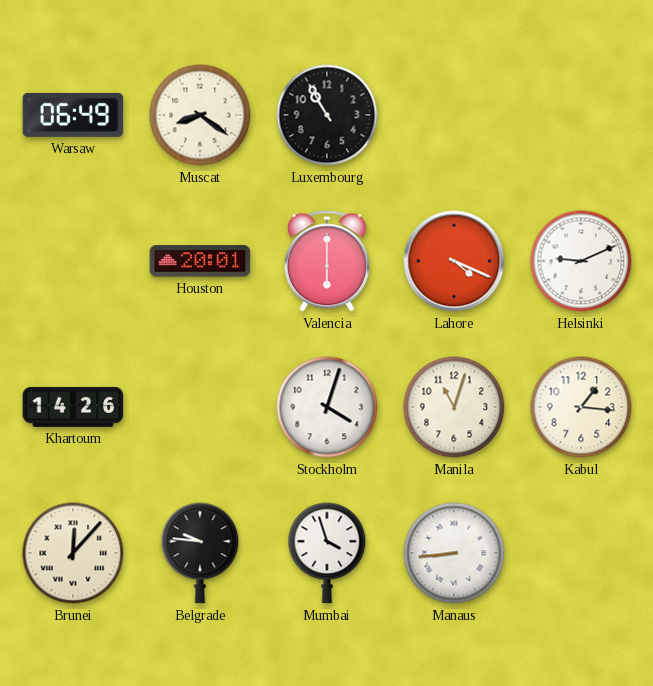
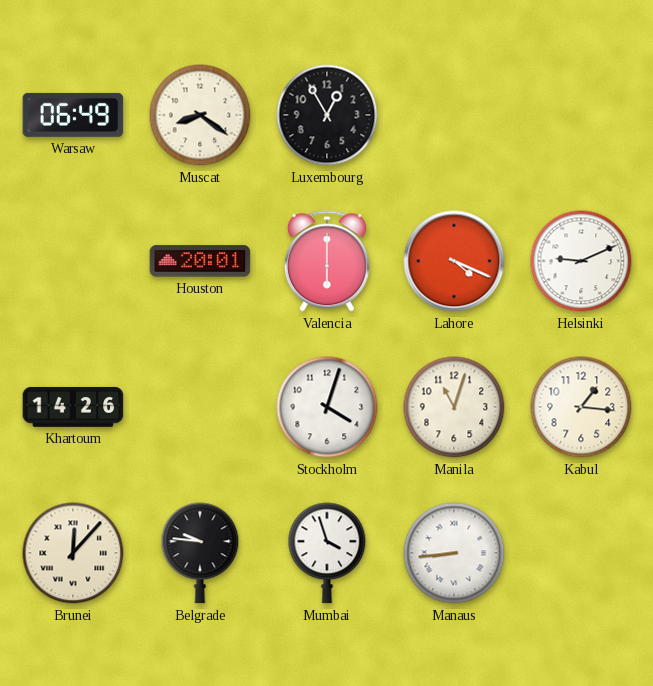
Luxembourg: 10:55 -> 12:55 (327, 115)
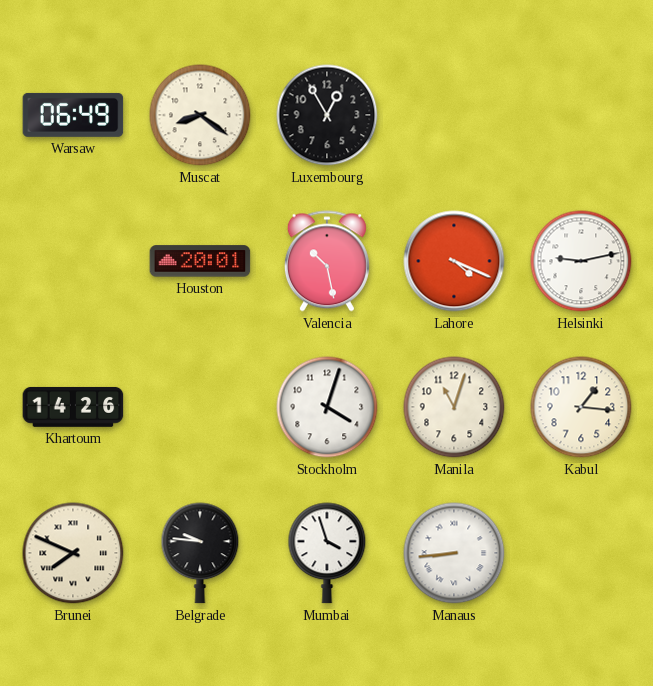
Valencia: 6:00 -> 10:28 (327, 261)
Helsinki: 9:11 -> 9:13 (581, 261)
Brunei: 12:07 -> 7:49 (73, 553)
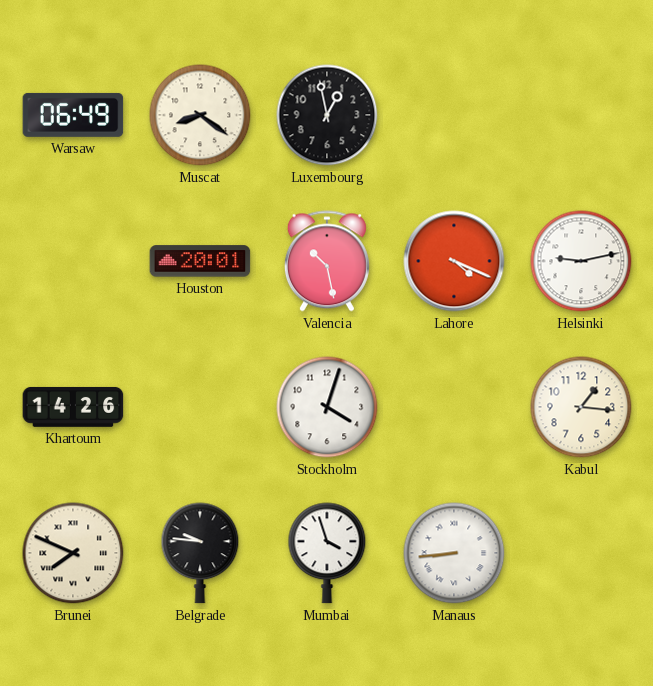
Luxembourg: 12:55 -> 12:58 (327, 115)
Manila: 11:03 -> none (454, 407)
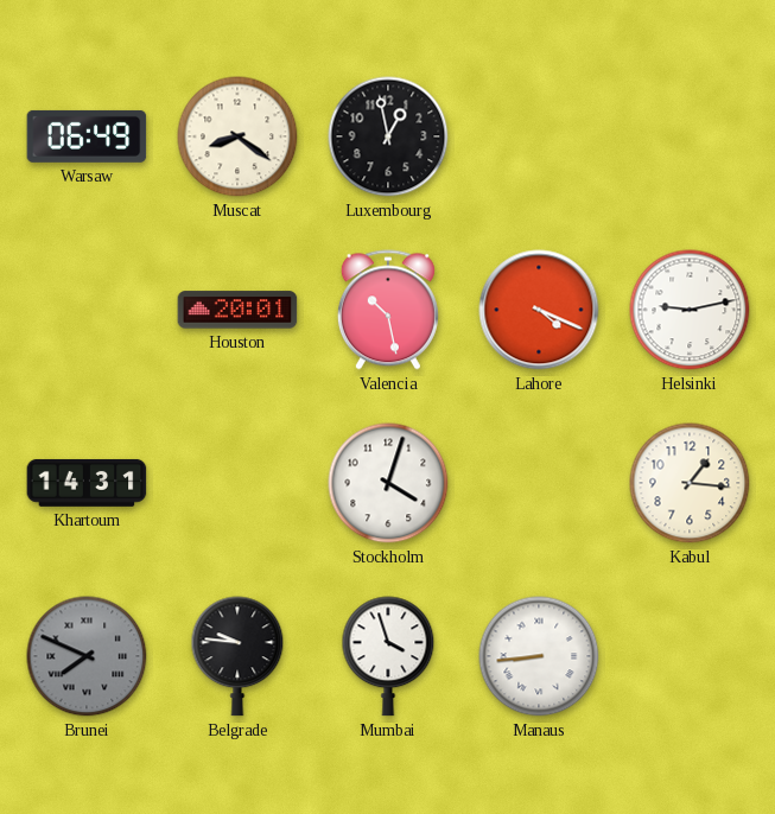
Khartoum: 14:26 -> 14:31 (87, 483)
Brunei dial: cream -> grey (87, 656)
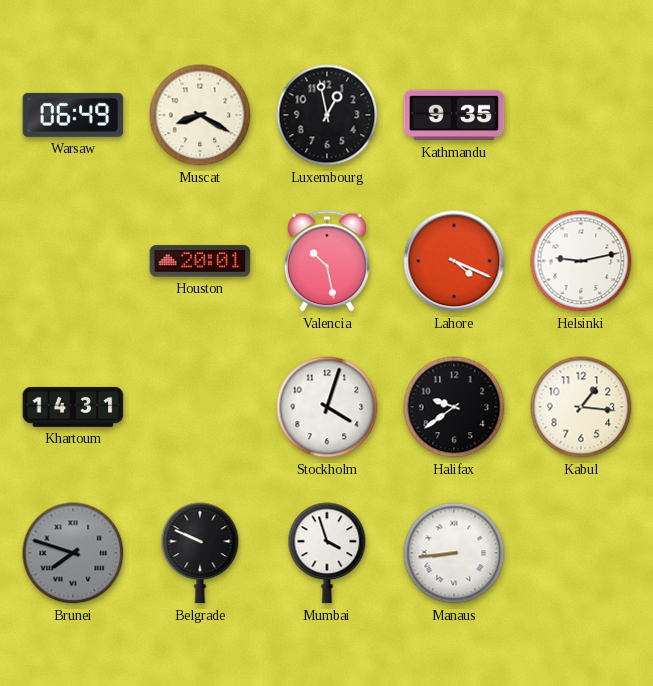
Muscat: 8:21 -> 8:20 (200, 115)
Kathmandu: none -> 9:35 (454, 115)
Halifax: none -> 9:39 (454, 407)
Brunei: 7:49 -> 7:48 (73, 553)
Belgrade: 9:46 -> 9:49 (200, 553)
